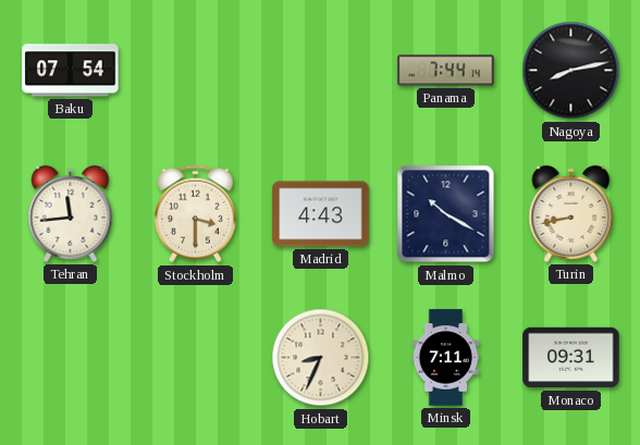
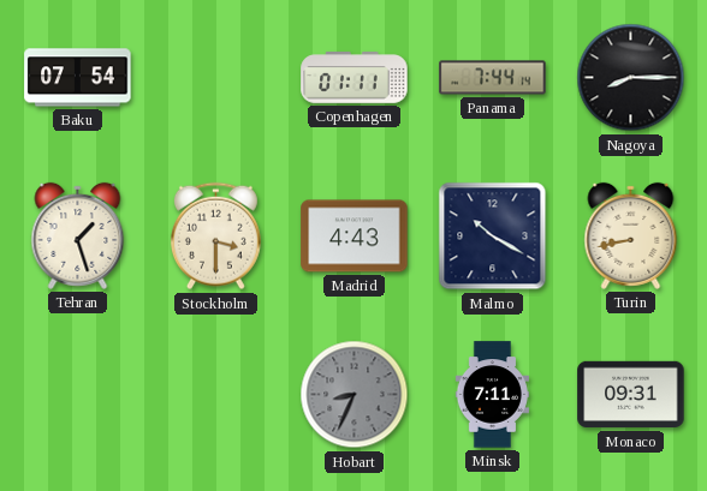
Copenhagen: none -> 01:11 (355, 78)
Nagoya: 8:13 -> 8:15 (631, 78)
Tehran: 11:44 -> 1:27 (78, 235)
Hobart dial: cream -> grey (355, 395)
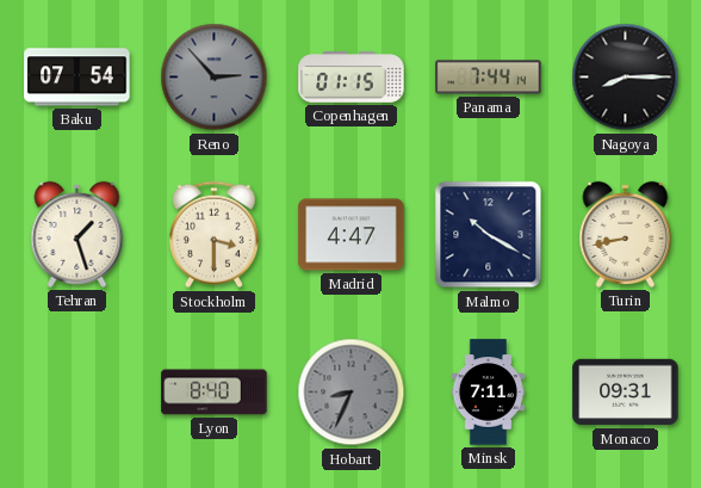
Reno: none -> 2:53 (215, 78)
Copenhagen: 01:11 -> 01:15 (352, 78)
Madrid: 4:43 -> 4:47 (352, 235)
Lyon: none -> 8:40 (215, 393)
